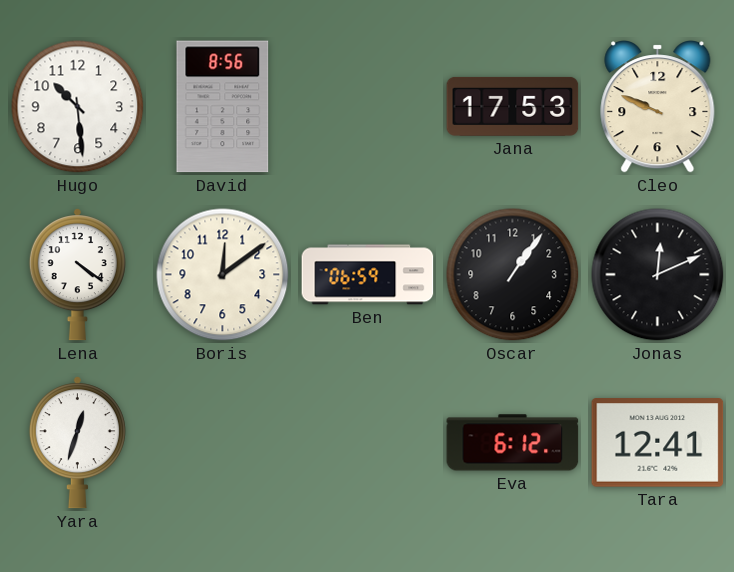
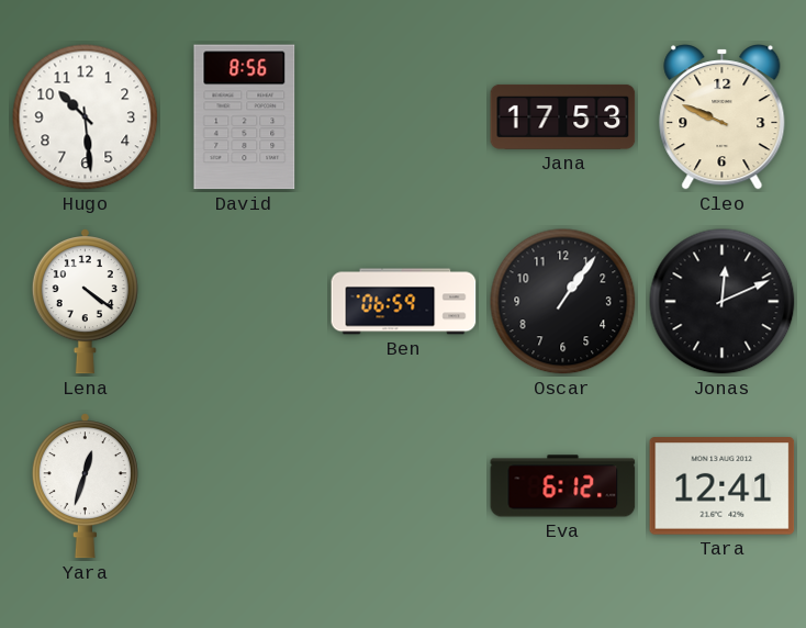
Boris: 12:09 -> none (223, 275)
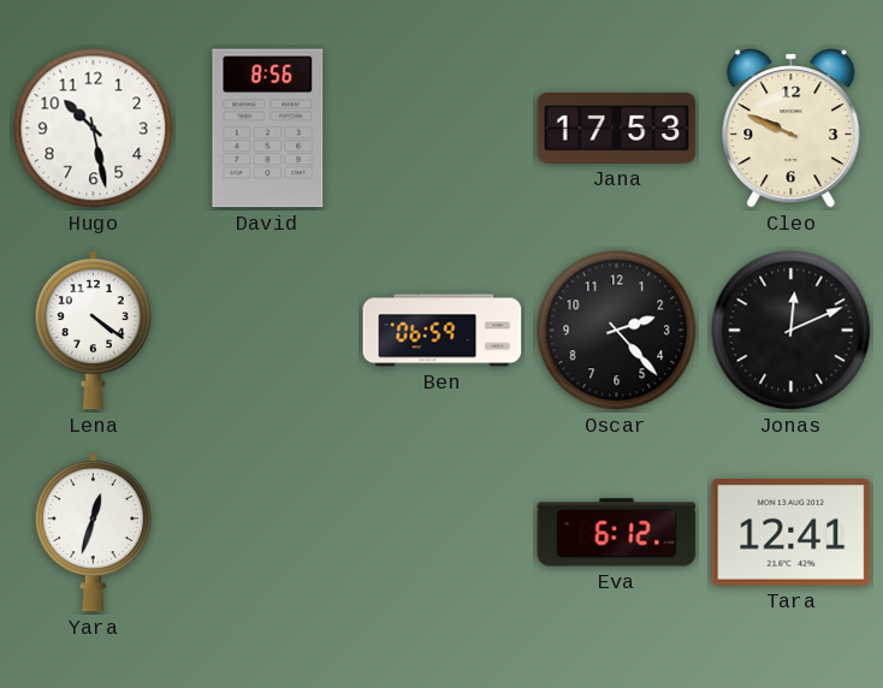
Hugo: 10:29 -> 10:28 (94, 129)
Oscar: 1:06 -> 2:23 (617, 331)
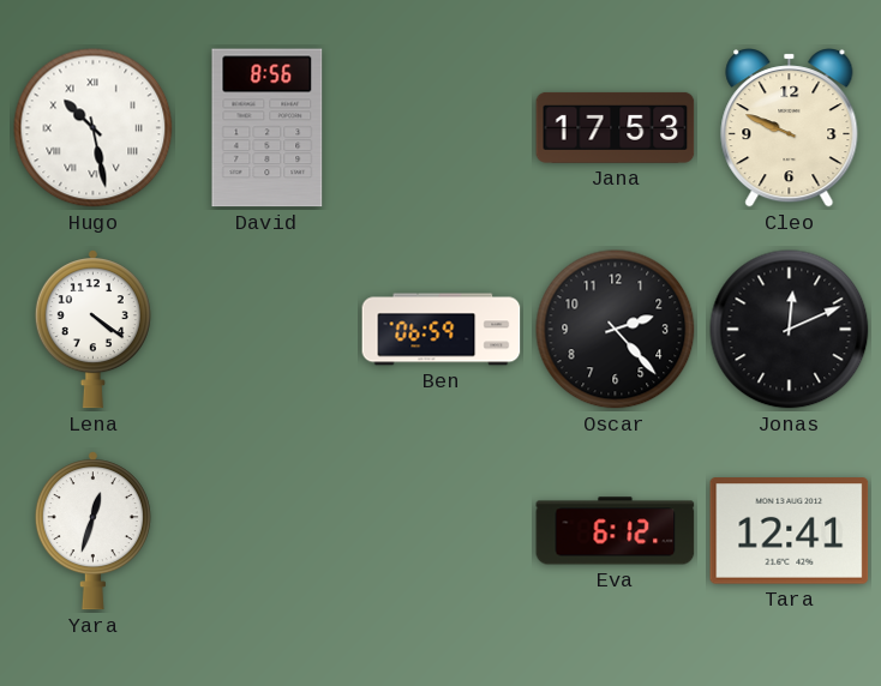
Hugo numerals: Arabic -> Roman (94, 128)
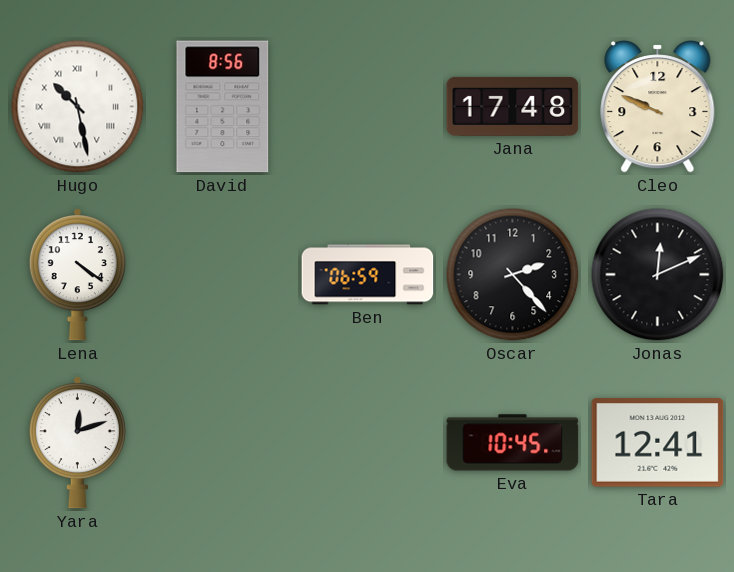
Jana: 17:53 -> 17:48 (513, 106)
Yara: 12:33 -> 12:12 (77, 443)
Eva: 6:12 -> 10:45 (513, 443)
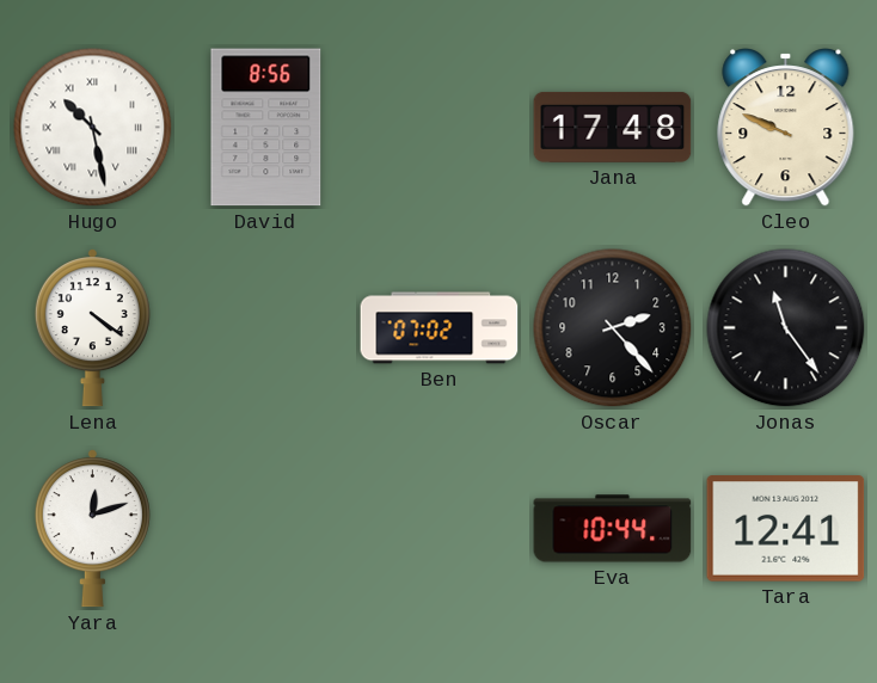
Ben: 06:59 -> 07:02 (440, 328)
Jonas: 12:11 -> 11:24 (786, 328)
Eva: 10:45 -> 10:44 (613, 529)
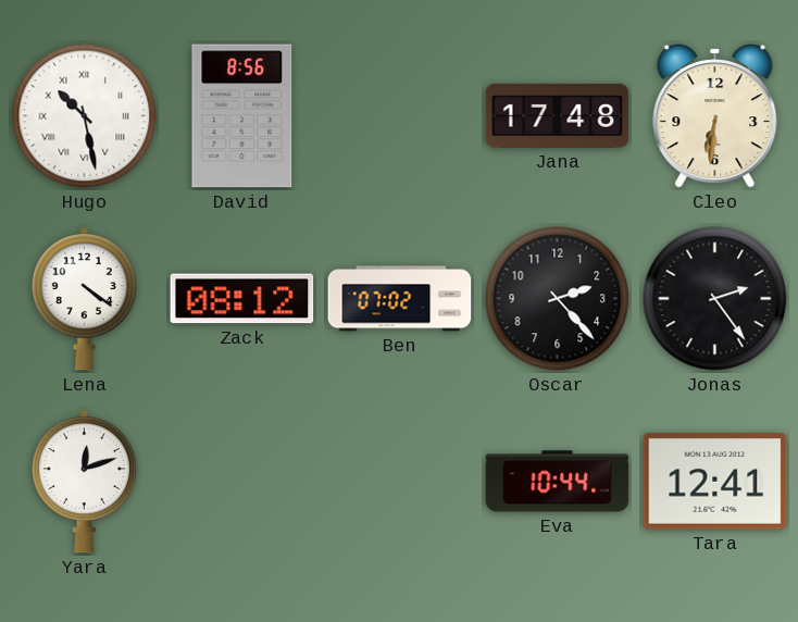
Cleo: 9:49 -> 6:31 (715, 116)
Zack: none -> 08:12 (242, 299)
Jonas: 11:24 -> 2:24 (715, 299)
